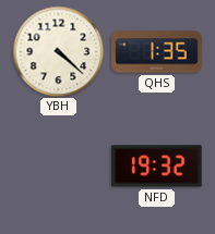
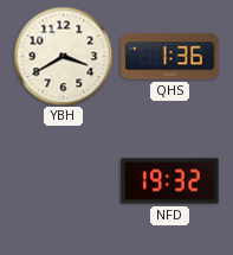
YBH: 4:22 -> 3:40 (63, 56)
QHS: 1:35 -> 1:36 (170, 57)
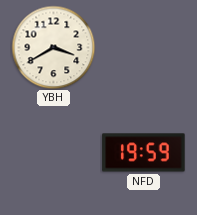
QHS: 1:36 -> none (170, 57)
NFD: 19:32 -> 19:59 (144, 153)
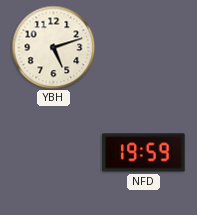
YBH: 3:40 -> 5:12 (53, 47)
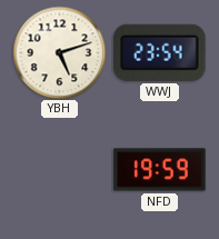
WWJ: none -> 23:54 (160, 52)
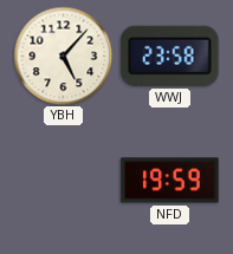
YBH: 5:12 -> 5:07 (63, 56)
WWJ: 23:54 -> 23:58 (170, 56)
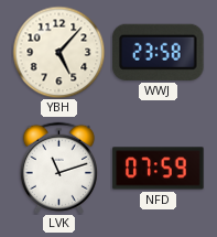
LVK: none -> 11:12 (58, 168)
NFD: 19:59 -> 07:59 (159, 169)
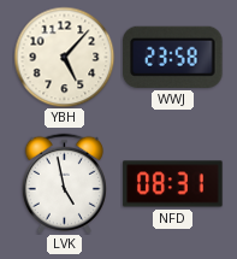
LVK: 11:12 -> 4:58 (64, 183)
NFD: 07:59 -> 08:31 (173, 184)
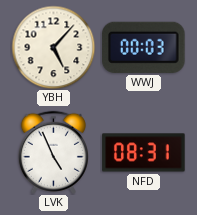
WWJ: 23:58 -> 00:03 (144, 47)
LVK: 4:58 -> 4:56 (53, 152)
